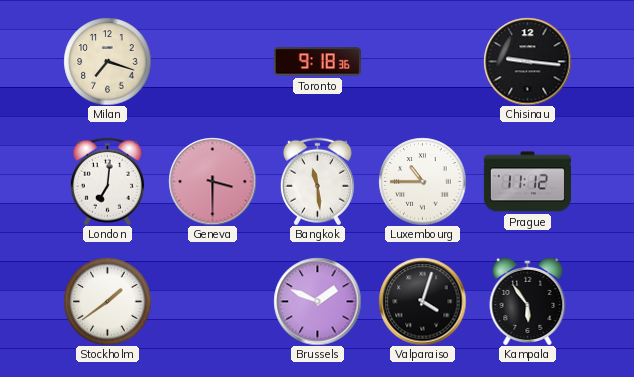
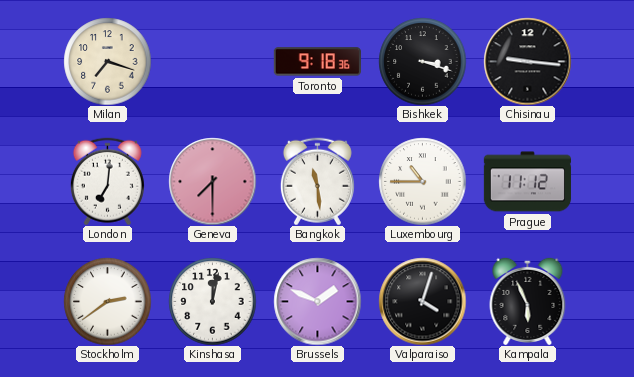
Bishkek: none -> 3:18 (422, 61)
Geneva: 3:30 -> 7:30 (212, 181)
Stockholm: 1:39 -> 2:39 (107, 301)
Kinshasa: none -> 12:02 (212, 301)
Kampala: 5:54 -> 5:56 (528, 301)
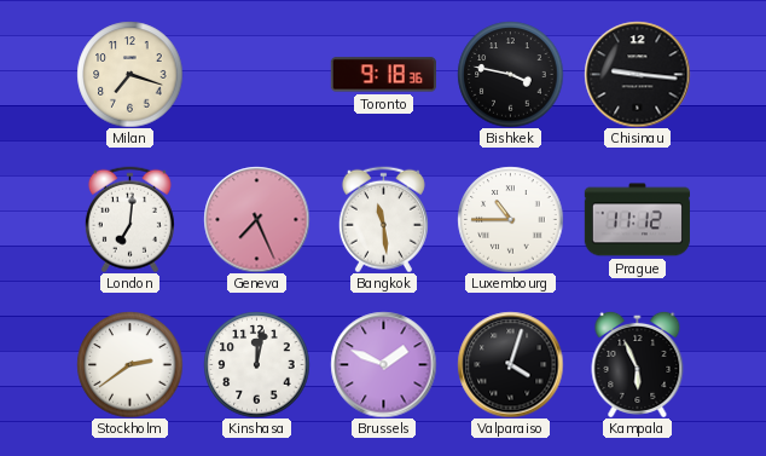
Bishkek: 3:18 -> 3:47 (510, 74)
Geneva: 7:30 -> 7:26 (256, 219)
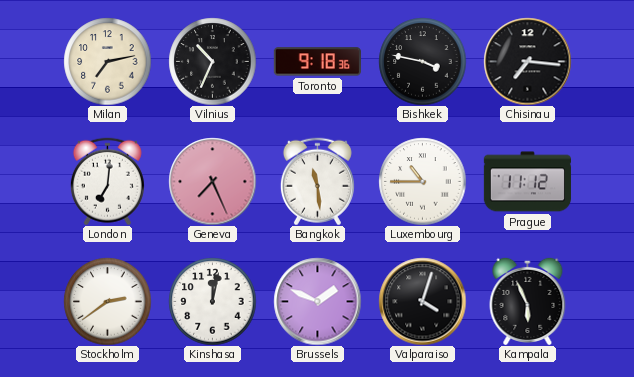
Milan: 7:18 -> 7:13 (107, 61)
Vilnius: none -> 10:34 (212, 61)
Chisinau: 9:16 -> 7:16 (527, 61)
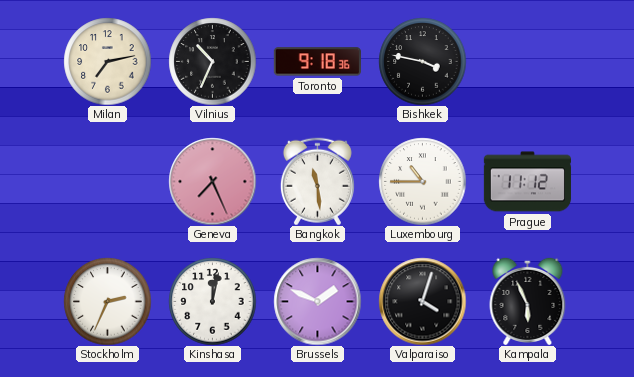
Chisinau: 7:16 -> none (527, 61)
London: 7:01 -> none (107, 181)
Stockholm: 2:39 -> 2:34 (107, 301)
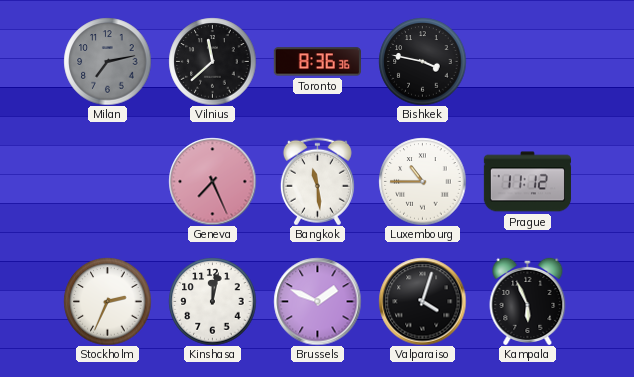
Milan dial: cream -> grey (107, 61)
Vilnius: 10:34 -> 11:38 (212, 61)
Toronto: 9:18 -> 8:36 (317, 62)
